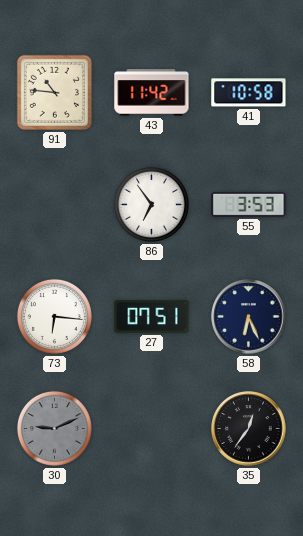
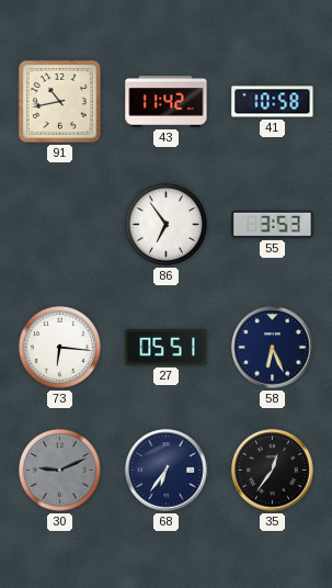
91: 10:46 -> 10:43 (59, 101)
27: 07:51 -> 05:51 (167, 347)
68: none -> 6:36 (167, 471)
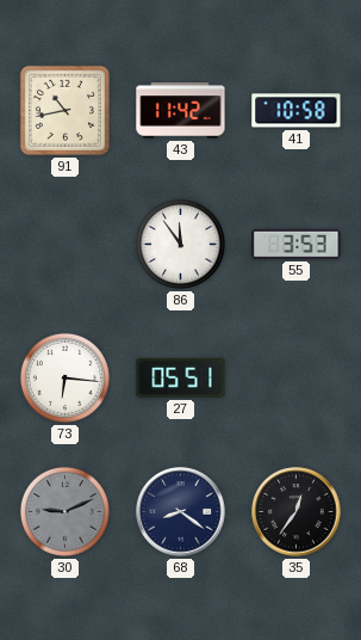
86: 6:54 -> 11:54 (180, 244)
58: 6:26 -> none (273, 348)
68: 6:36 -> 8:21 (181, 512)
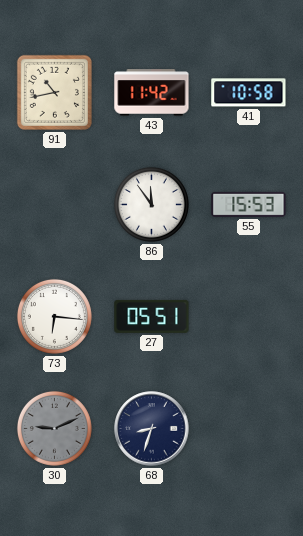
55: 3:53 -> 15:53 (249, 204)
68: 8:21 -> 8:33 (152, 429)
35: 12:36 -> none (297, 512)
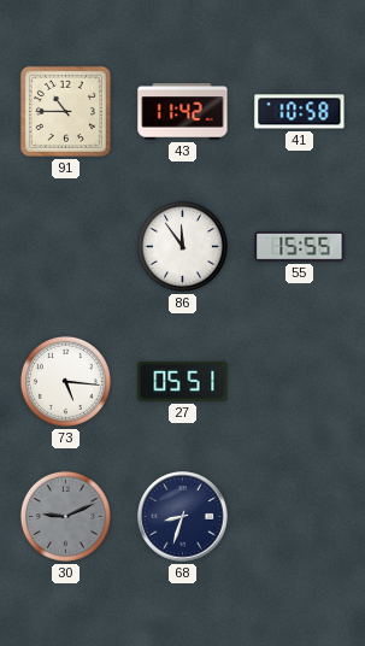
91: 10:43 -> 10:45 (65, 111)
55: 15:53 -> 15:55 (300, 246)
73: 6:16 -> 5:16 (65, 381)
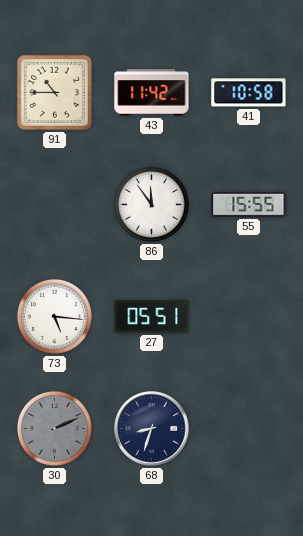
30: 9:11 -> 2:11 (54, 428)
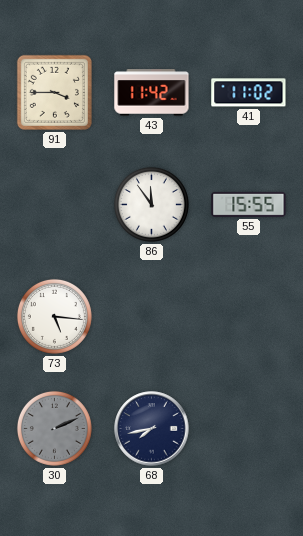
91: 10:45 -> 3:45 (54, 92)
41: 10:58 -> 11:02 (249, 93)
27: 05:51 -> none (152, 316)
68: 8:33 -> 7:43 (152, 429)
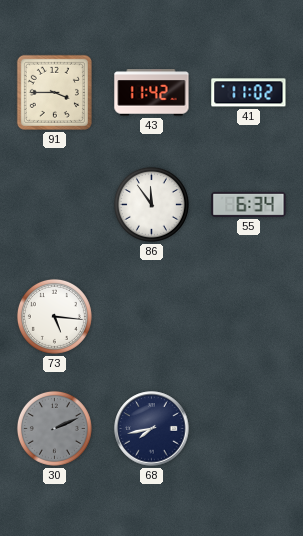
55: 15:55 -> 6:34 (249, 204)
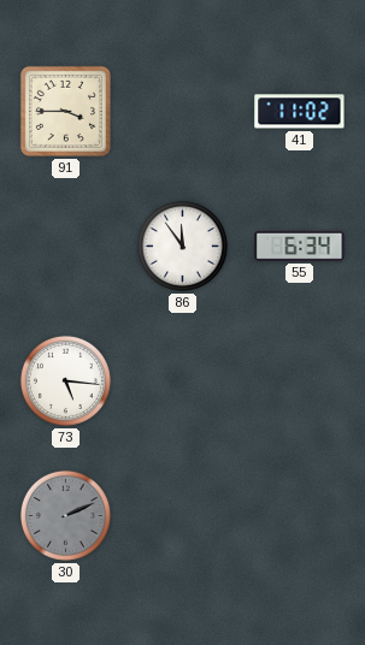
43: 11:42 -> none (152, 93)
68: 7:43 -> none (152, 429)
